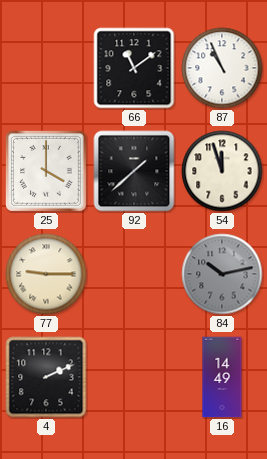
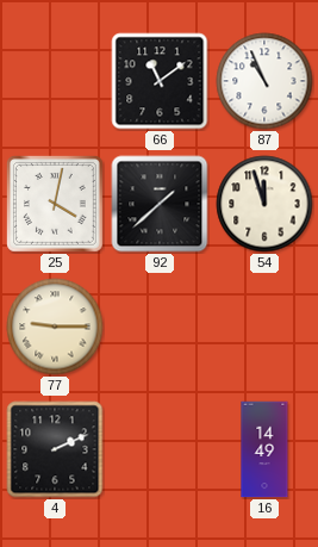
25: 4:00 -> 4:02 (56, 205)
84: 10:13 -> none (222, 274)
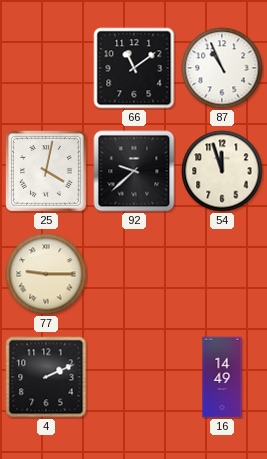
92: 1:38 -> 9:38 (134, 171)
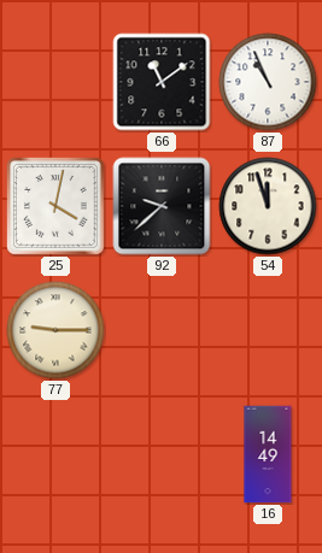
4: 2:11 -> none (46, 377)
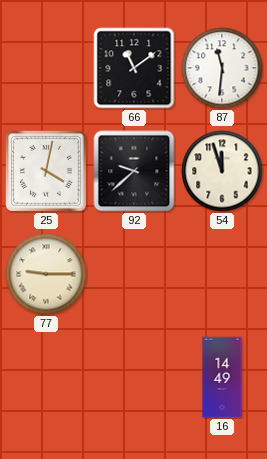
87: 10:56 -> 11:31 (222, 68)
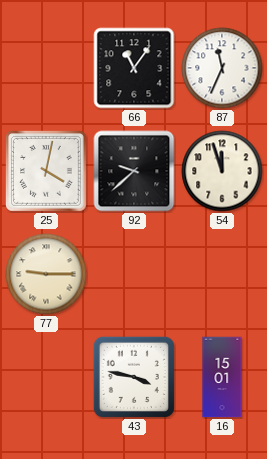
66: 11:09 -> 11:06 (134, 68)
87: 11:31 -> 11:34 (222, 68)
43: none -> 3:47 (134, 377)
16: 14:49 -> 15:01 (222, 377)
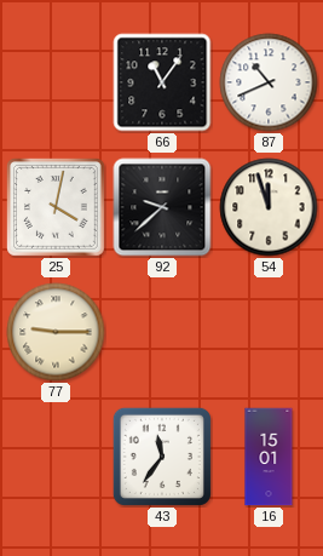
87: 11:34 -> 10:41 (269, 82)
43: 3:47 -> 11:36 (162, 457)
